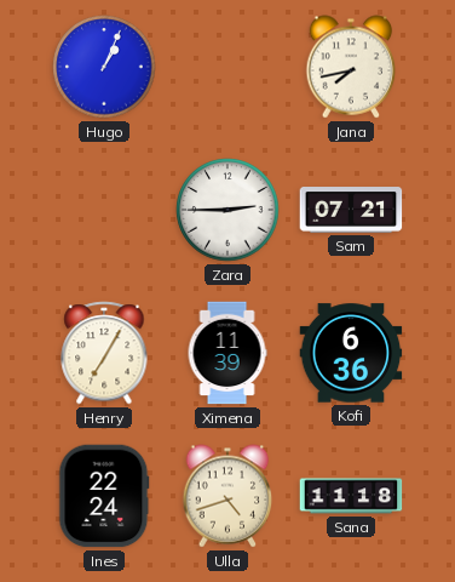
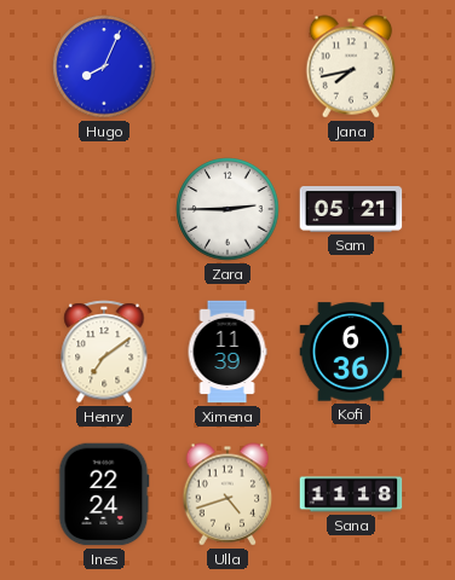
Hugo: 1:04 -> 8:04 (104, 66)
Sam: 07:21 -> 05:21 (351, 210)
Henry: 7:05 -> 7:09 (104, 352)
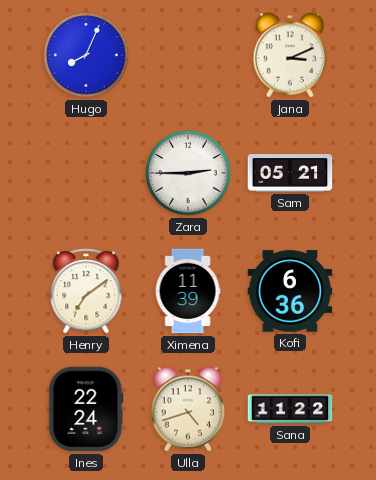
Jana: 7:43 -> 3:11 (290, 55)
Sana: 11:18 -> 11:22 (290, 409)
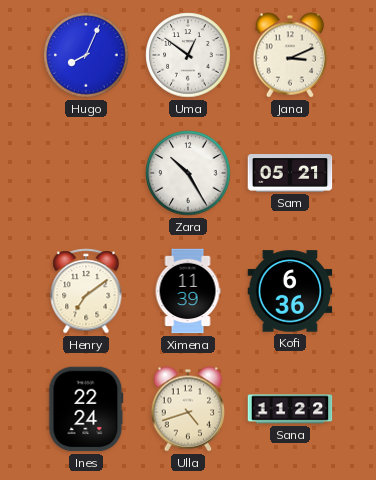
Uma: none -> 12:51 (188, 55)
Zara: 2:45 -> 10:25 (188, 173)
